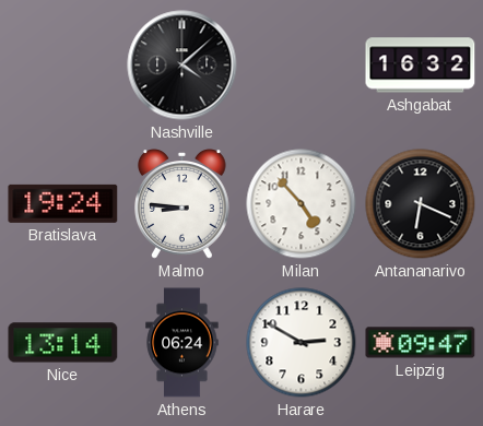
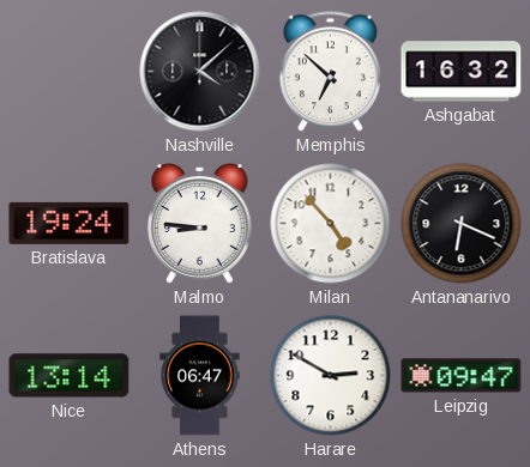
Memphis: none -> 6:52 (330, 72)
Athens: 06:24 -> 06:47 (200, 376)
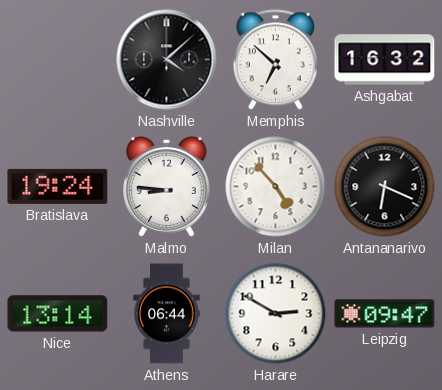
Athens: 06:47 -> 06:44 (167, 314)
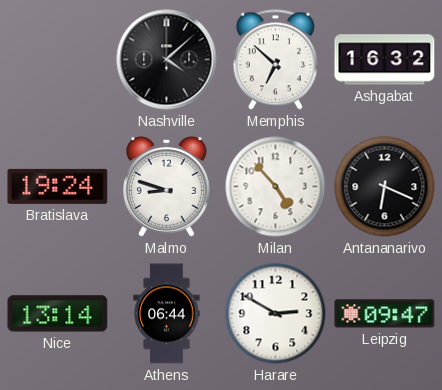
Malmo: 8:46 -> 8:48 (167, 187)
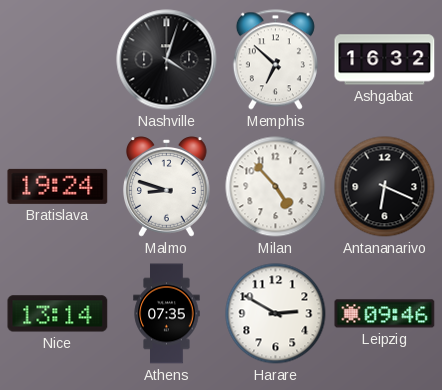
Nashville: 4:08 -> 4:03 (167, 60)
Athens: 06:44 -> 07:35 (167, 314)
Leipzig: 09:47 -> 09:46 (385, 314)
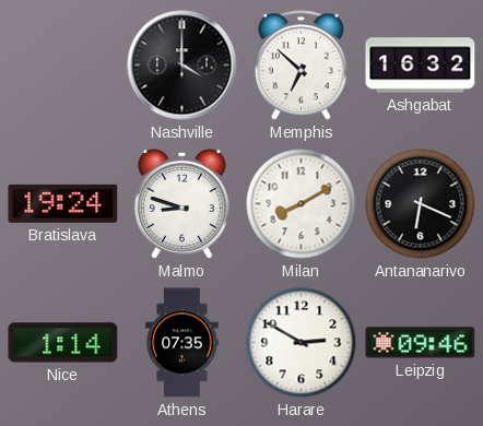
Nashville: 4:03 -> 4:00 (182, 66)
Milan: 4:53 -> 8:10 (302, 204)
Nice: 13:14 -> 1:14 (63, 343)
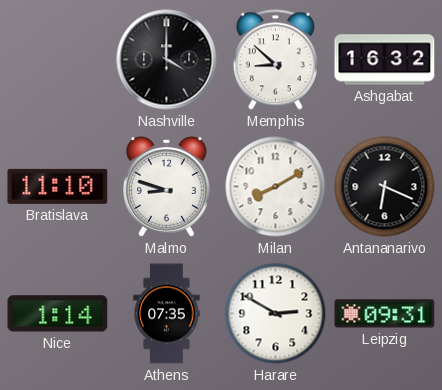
Memphis: 6:52 -> 8:52 (275, 60)
Bratislava: 19:24 -> 11:10 (58, 186)
Leipzig: 09:46 -> 09:31 (385, 314)
